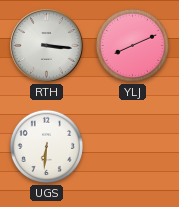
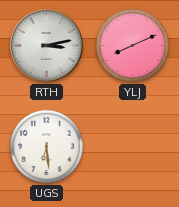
RTH: 3:16 -> 3:13 (47, 46)
UGS: 6:31 -> 6:29 (46, 146)
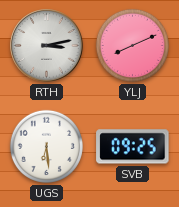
SVB: none -> 09:25 (133, 147)
